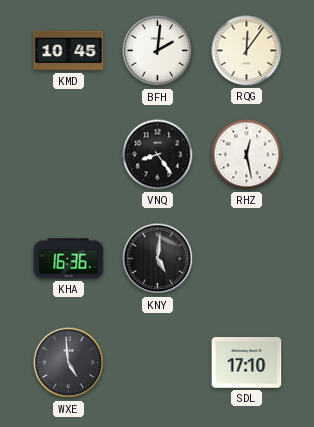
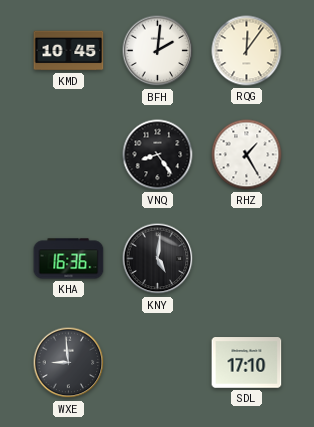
RHZ: 12:28 -> 1:25 (247, 155)
WXE: 4:59 -> 8:59 (69, 363)
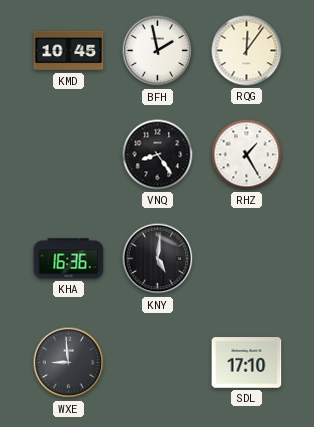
BFH: 2:01 -> 1:58 (158, 51)
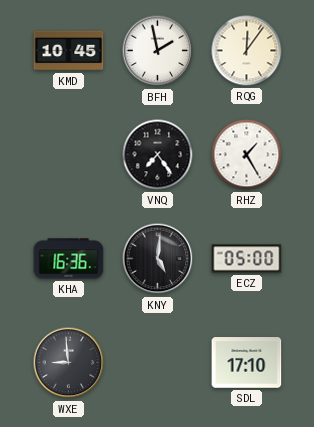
VNQ: 8:24 -> 7:24 (158, 155)
ECZ: none -> 05:00 (247, 259)
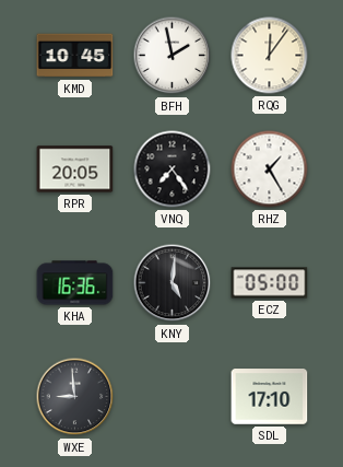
RPR: none -> 20:05 (75, 170)
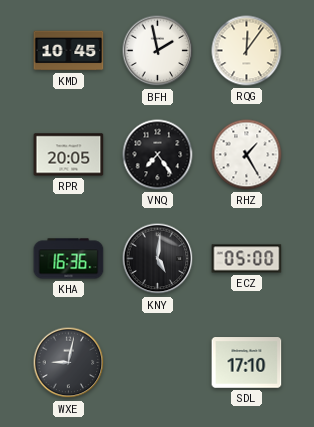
WXE: 8:59 -> 9:02 (69, 363)
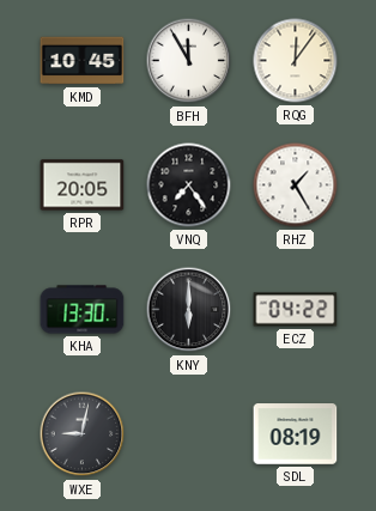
BFH: 1:58 -> 11:55 (189, 61)
KHA: 16:36 -> 13:30 (83, 310)
KNY: 5:01 -> 6:00 (189, 310)
ECZ: 05:00 -> 04:22 (296, 310)
SDL: 17:10 -> 08:19 (296, 434)
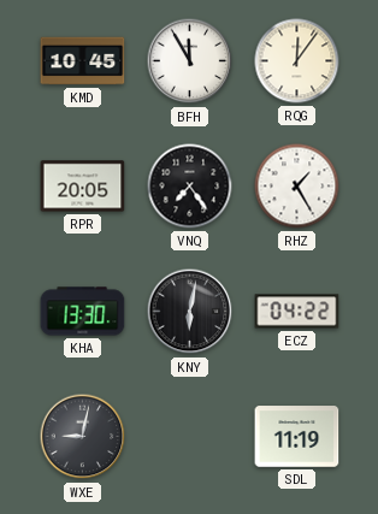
KNY: 6:00 -> 6:02 (190, 312)
SDL: 08:19 -> 11:19 (297, 437)
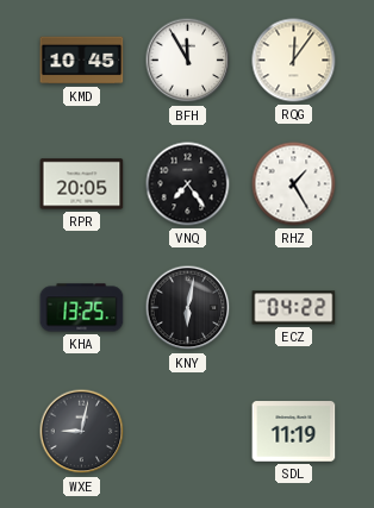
KHA: 13:30 -> 13:25 (82, 308)
